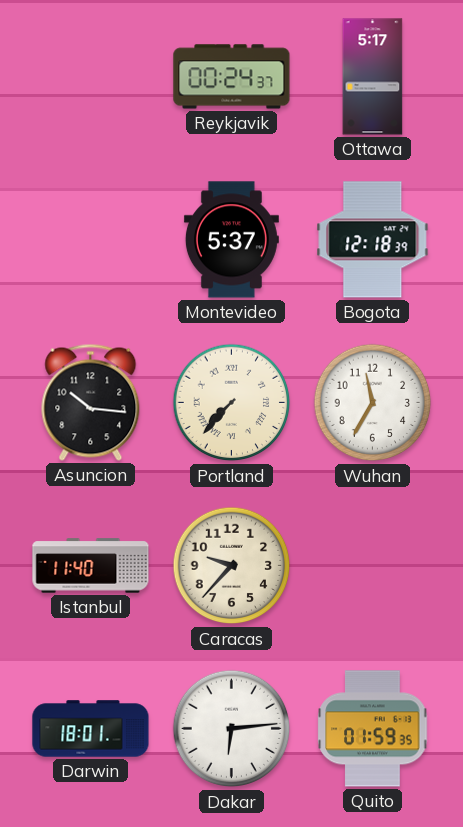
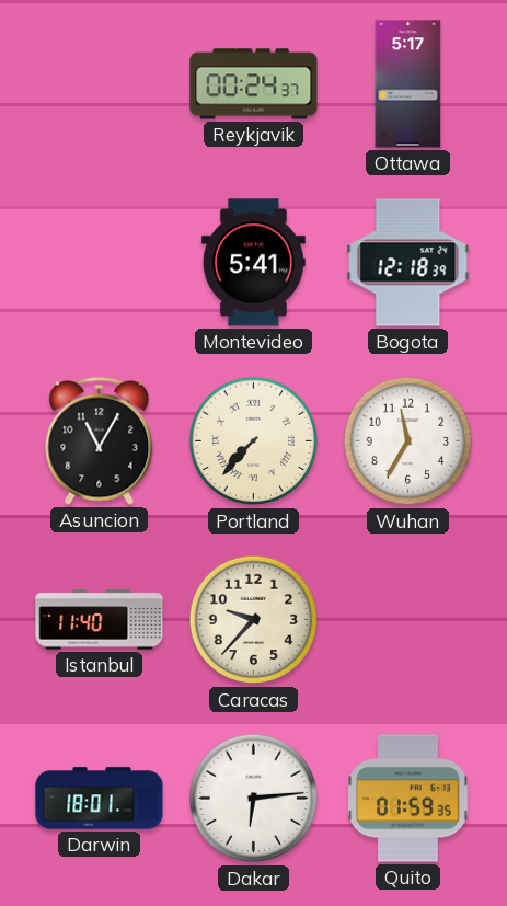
Montevideo: 5:37 -> 5:41 (253, 263)
Asuncion: 10:16 -> 11:05 (100, 440)
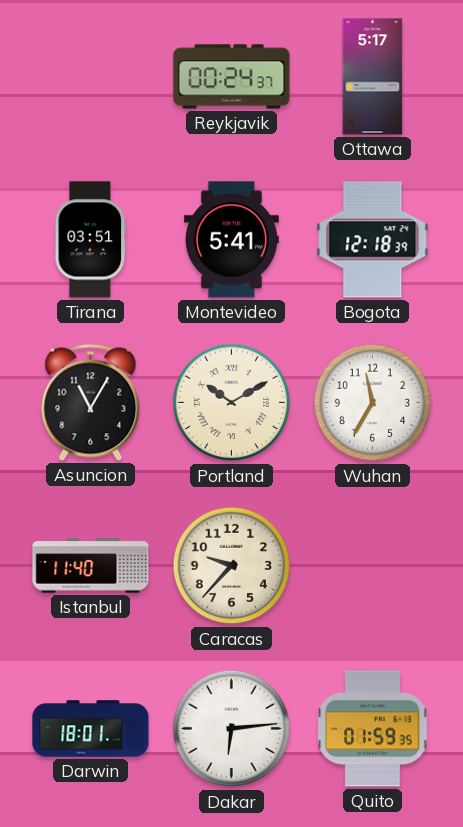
Tirana: none -> 03:51 (91, 240)
Portland: 7:37 -> 10:10 (232, 403)
